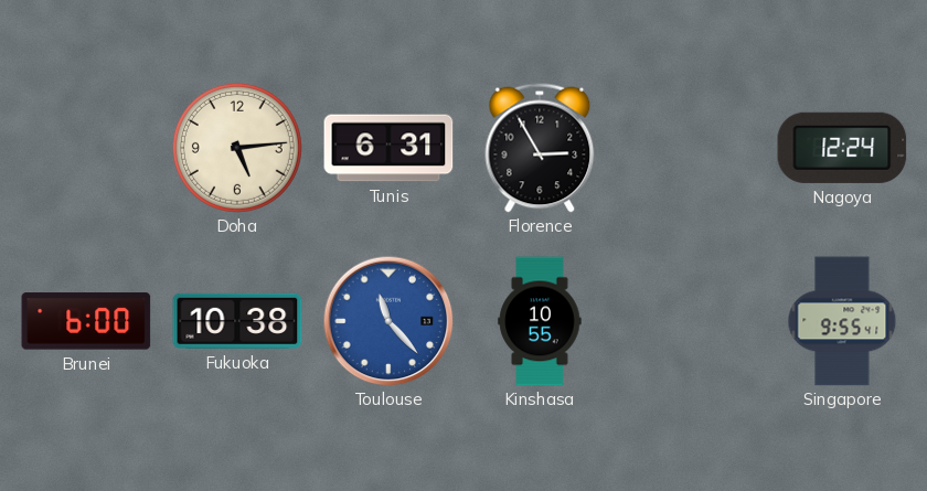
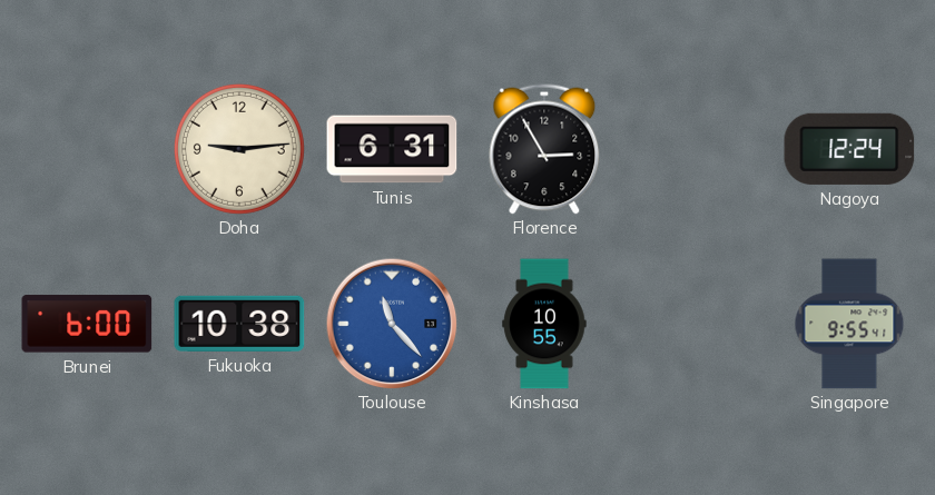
Doha: 5:14 -> 9:14 (239, 149)
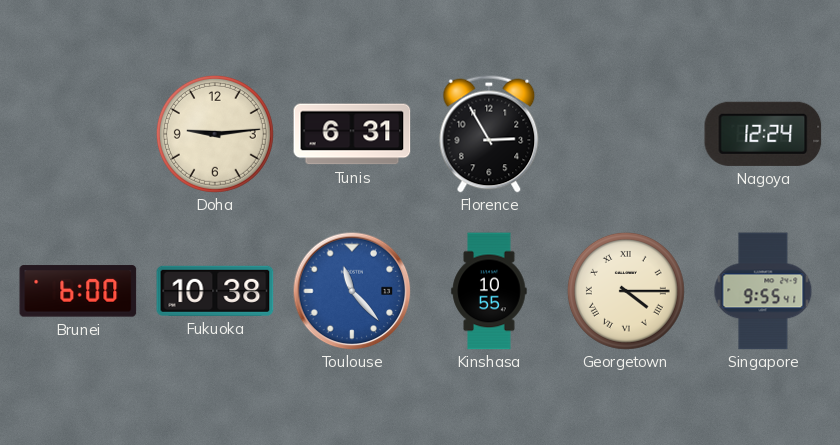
Georgetown: none -> 4:15 (626, 291)
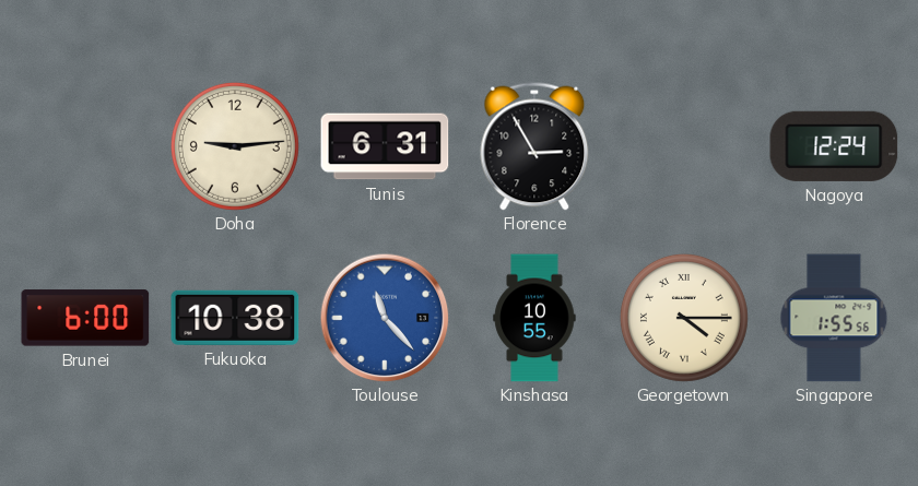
Singapore: 9:55 -> 1:55 (834, 318)
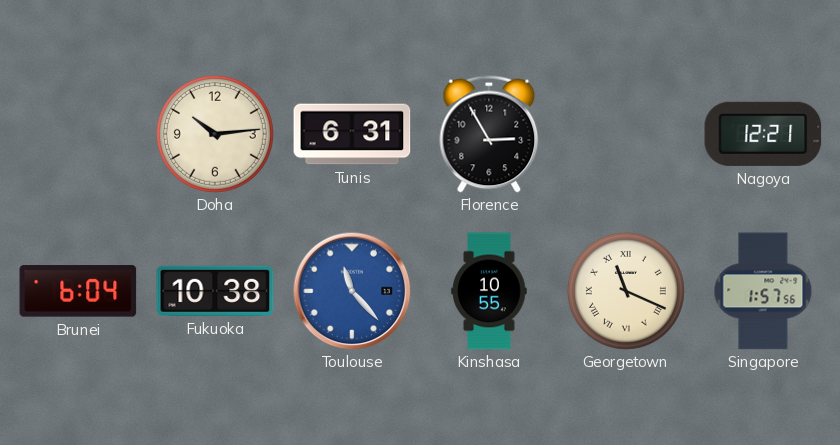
Doha: 9:14 -> 10:14 (215, 134)
Nagoya: 12:24 -> 12:21 (763, 134)
Brunei: 6:00 -> 6:04 (78, 291)
Georgetown: 4:15 -> 11:19 (626, 291)
Singapore: 1:55 -> 1:57 (763, 291)
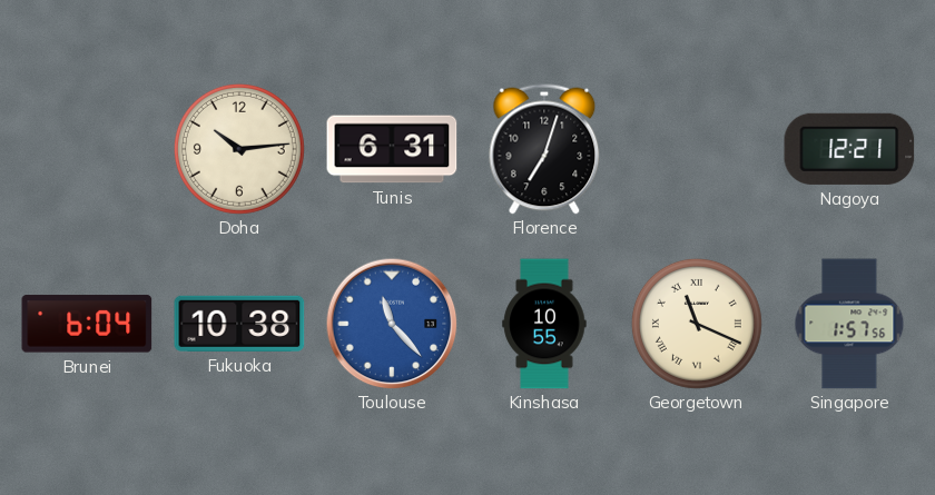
Florence: 2:55 -> 7:03 (544, 149)
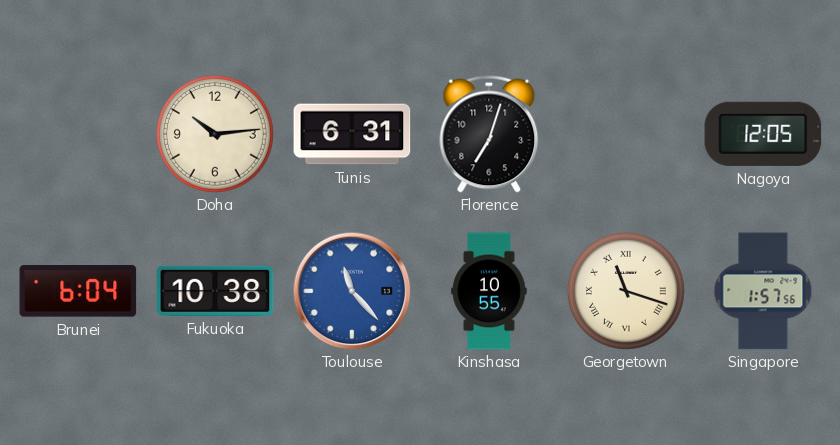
Nagoya: 12:21 -> 12:05 (763, 134)
Georgetown: 11:19 -> 11:18 (626, 291)
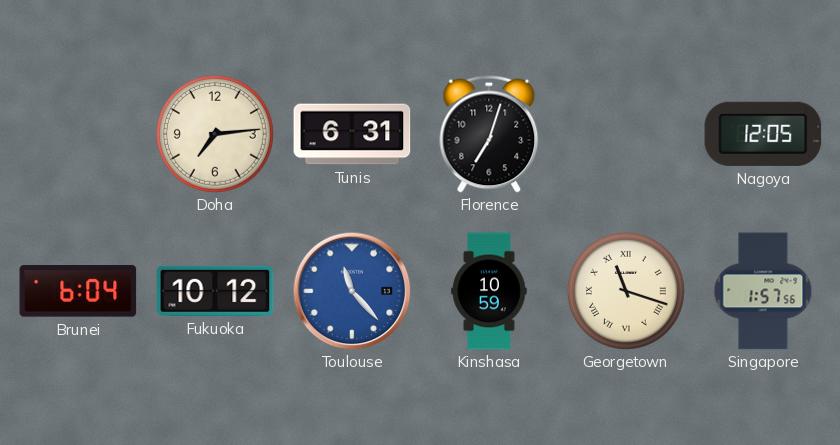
Doha: 10:14 -> 7:14 (215, 134)
Fukuoka: 10:38 -> 10:12 (215, 291)
Kinshasa: 10:55 -> 10:59 (489, 291)
